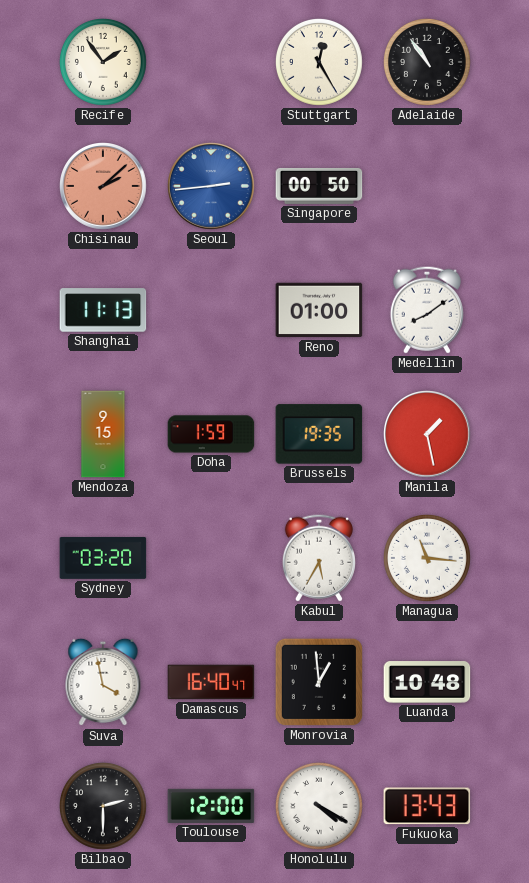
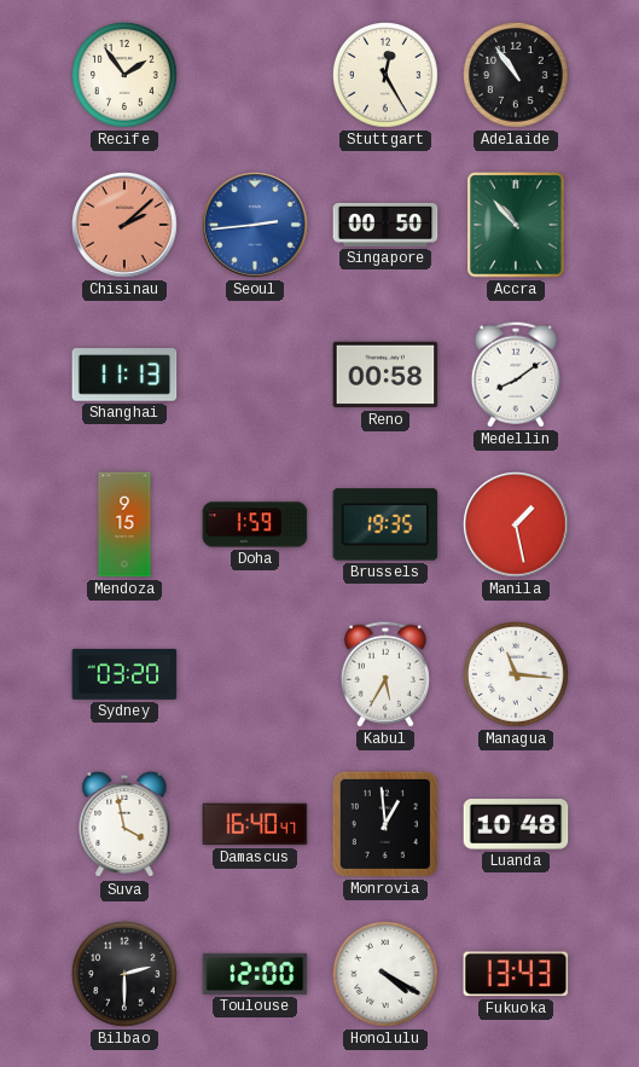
Accra: none -> 10:53 (516, 225)
Reno: 01:00 -> 00:58 (385, 375)
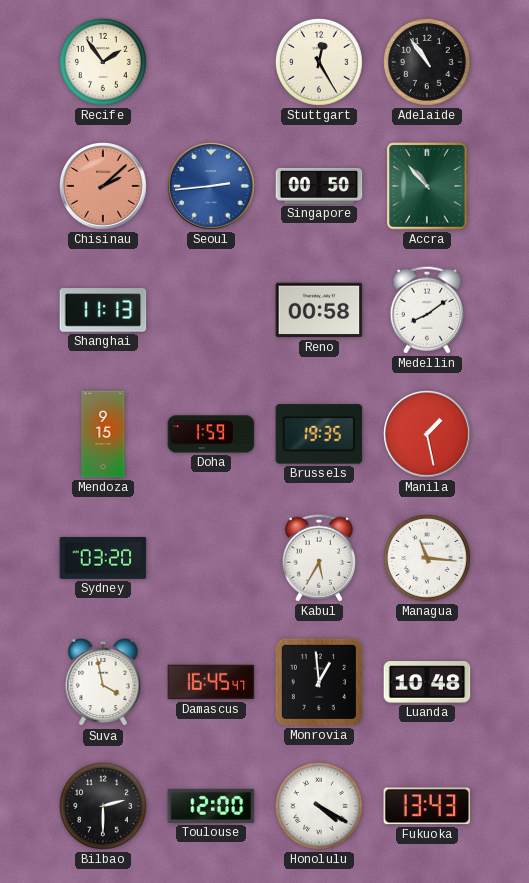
Damascus: 16:40 -> 16:45 (211, 682)
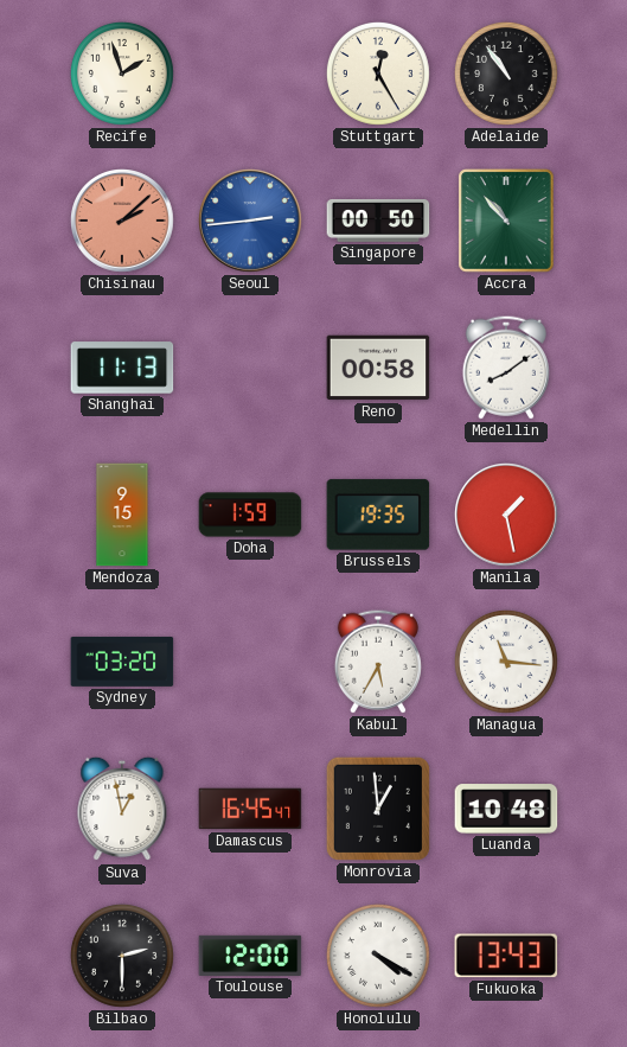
Recife: 1:54 -> 1:57 (122, 74)
Suva: 3:58 -> 12:58 (122, 809)
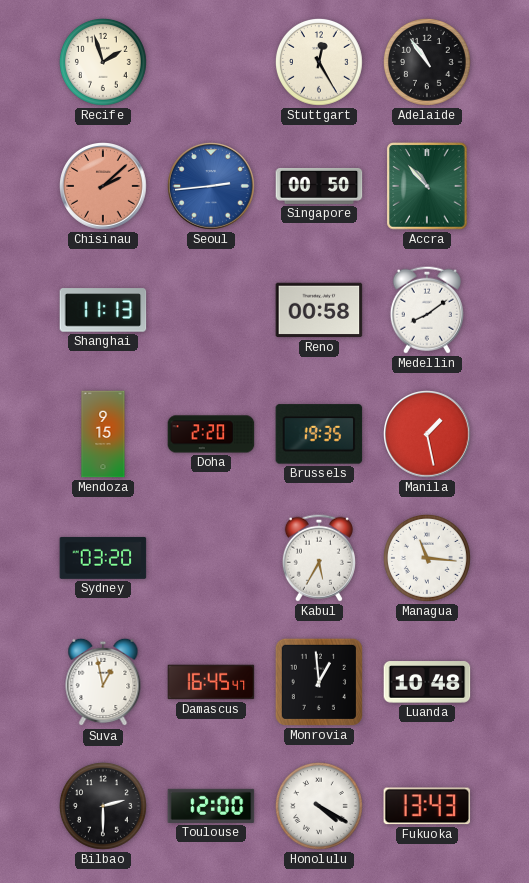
Doha: 1:59 -> 2:20 (211, 434)
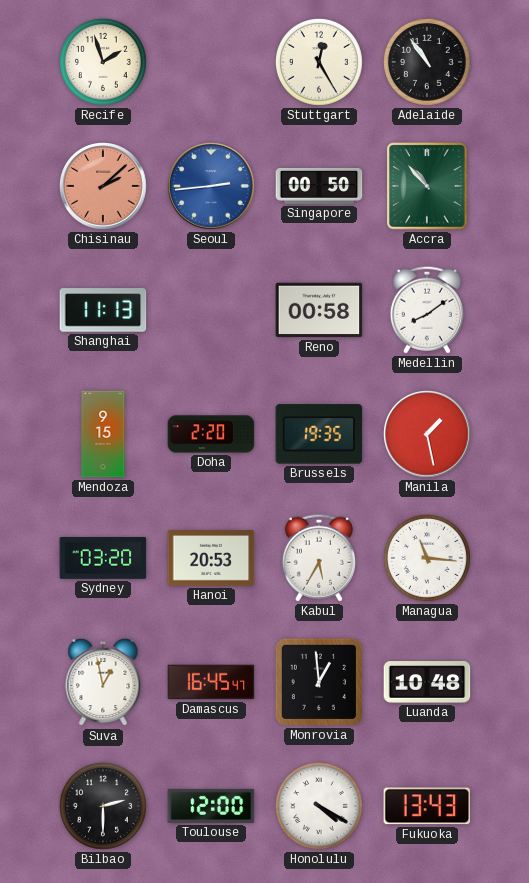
Hanoi: none -> 20:53 (211, 559)
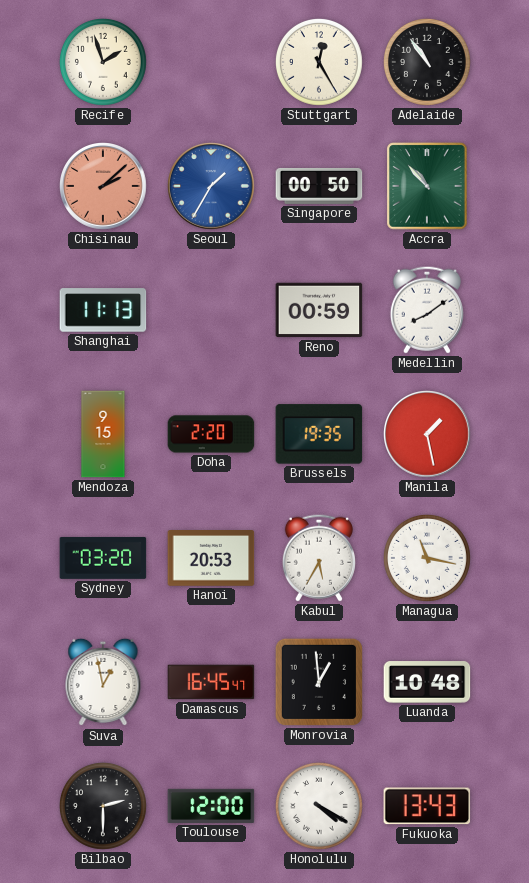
Seoul: 2:44 -> 1:35 (212, 187)
Reno: 00:58 -> 00:59 (319, 310)
Managua: 11:16 -> 11:17 (427, 558)
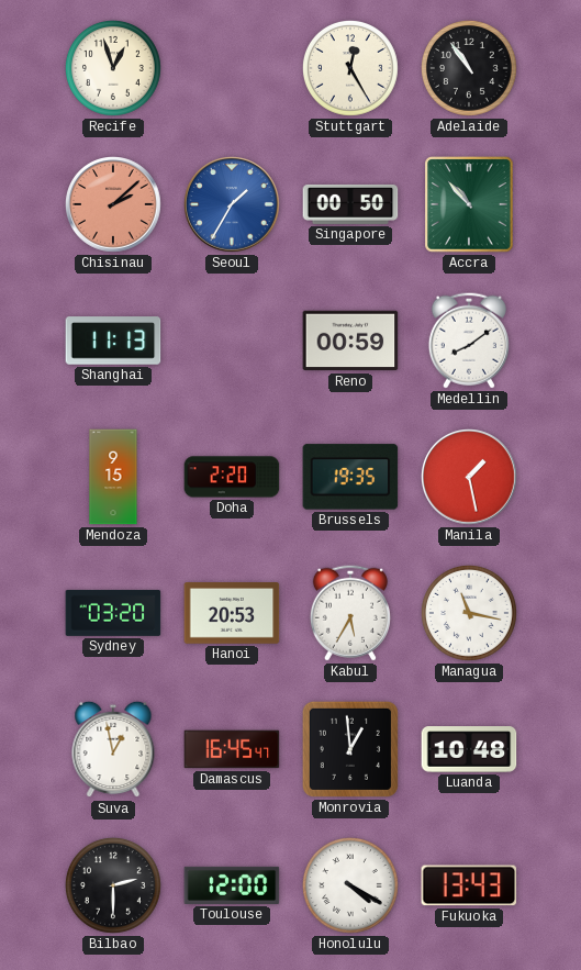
Recife: 1:57 -> 12:57 (113, 68)
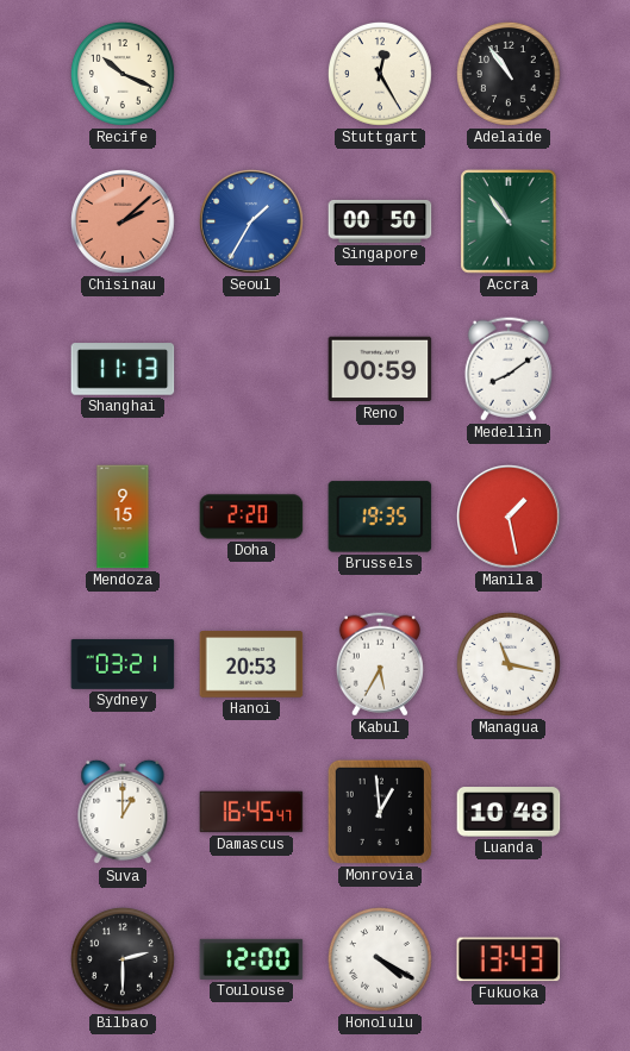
Recife: 12:57 -> 10:19 (123, 74)
Accra: 10:53 -> 10:54 (509, 221)
Sydney: 03:20 -> 03:21 (123, 664)
Suva: 12:58 -> 1:00 (123, 812)
